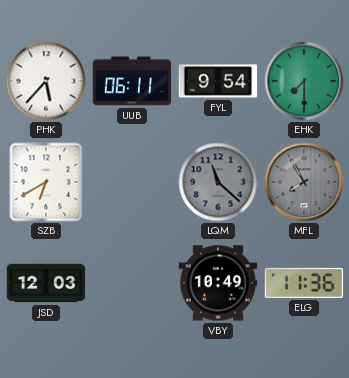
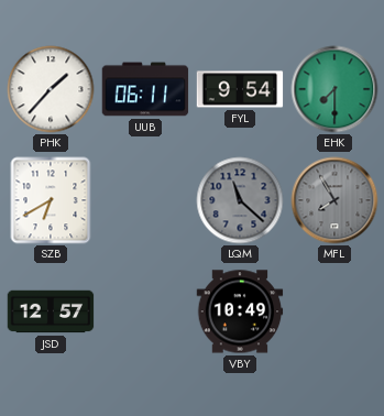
PHK: 5:37 -> 1:37 (51, 89)
JSD: 12:03 -> 12:57 (51, 311)
ELG: 11:36 -> none (304, 283)
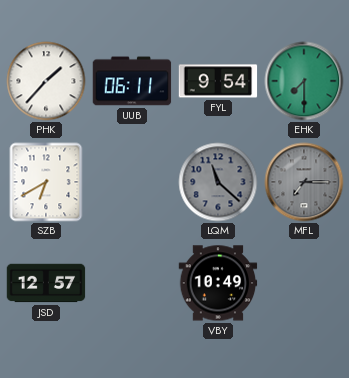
MFL: 7:55 -> 7:15 (304, 182)
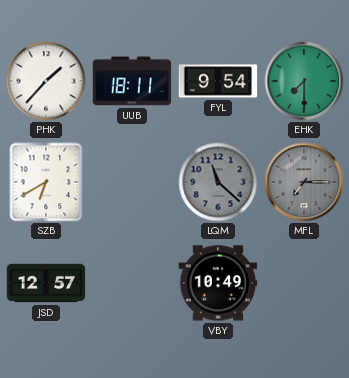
UUB: 06:11 -> 18:11 (132, 81)
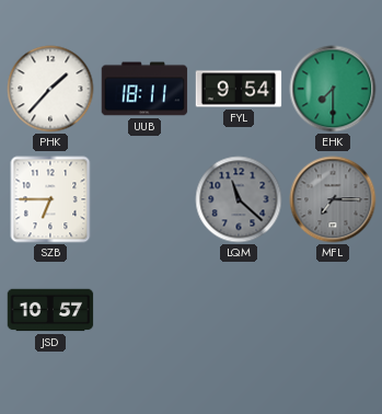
SZB: 6:40 -> 6:45 (50, 199)
JSD: 12:57 -> 10:57 (50, 310)
VBY: 10:49 -> none (218, 283)
